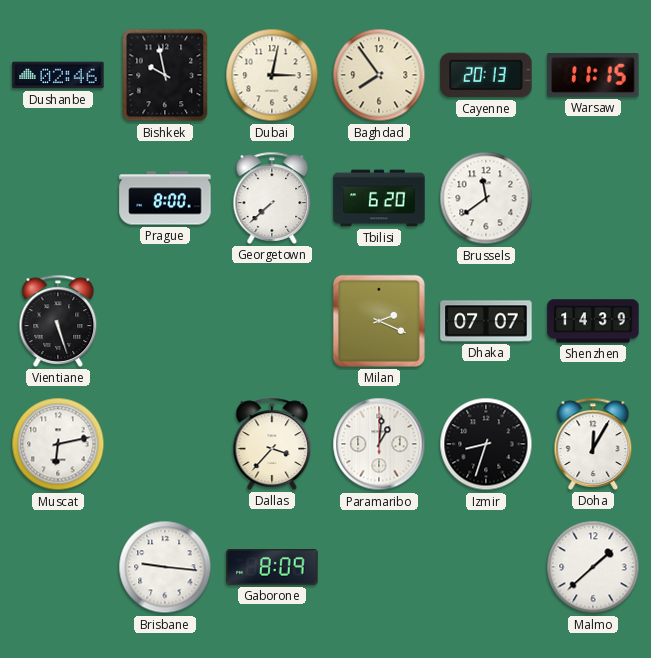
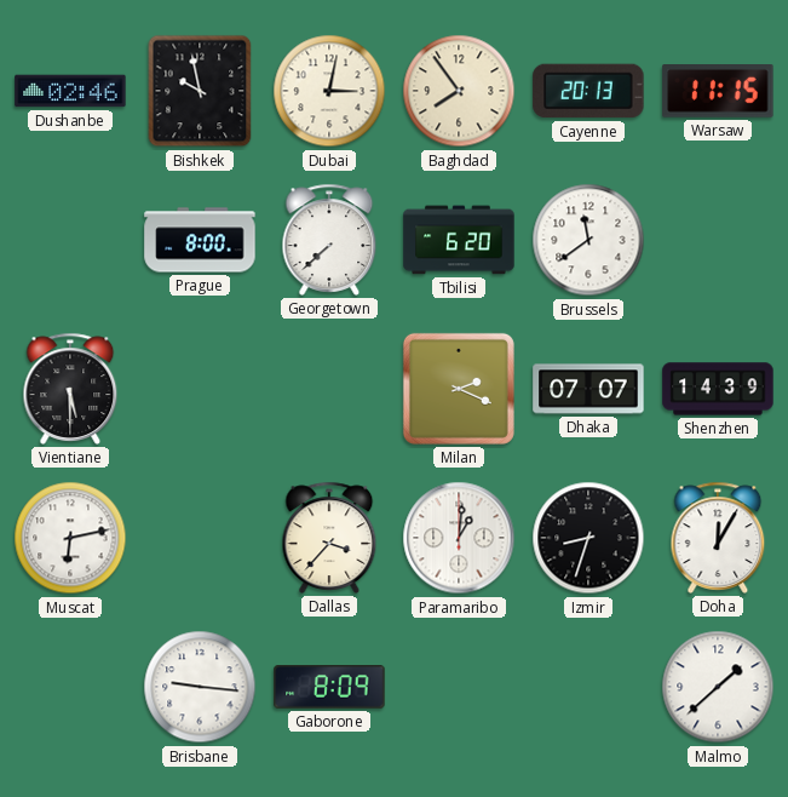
Vientiane: 5:27 -> 5:30 (70, 389)
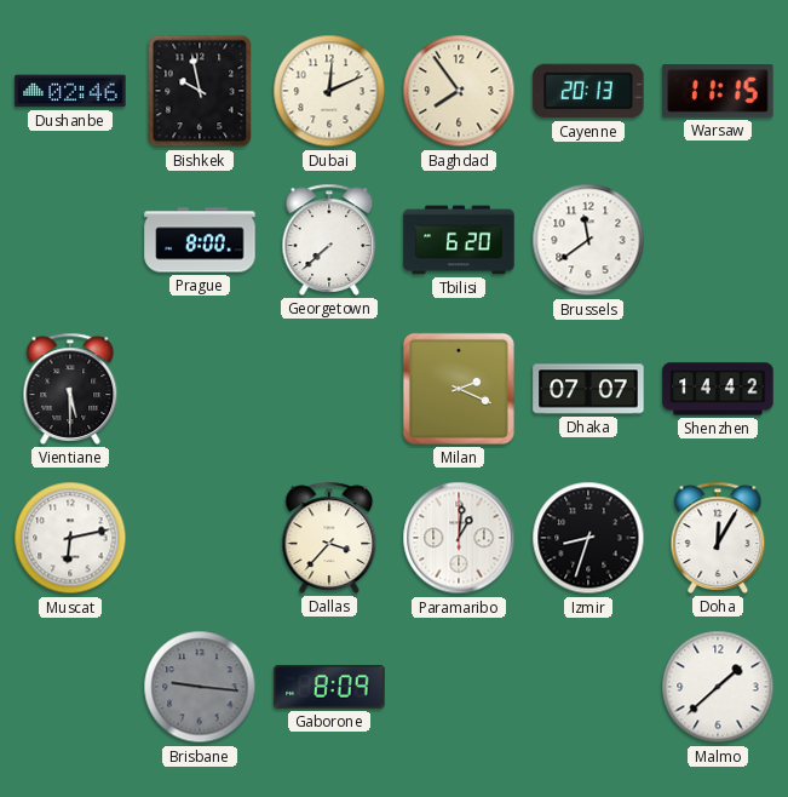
Dubai: 3:02 -> 12:11 (329, 91)
Shenzhen: 14:39 -> 14:42 (718, 389)
Brisbane dial: white -> grey (200, 687)
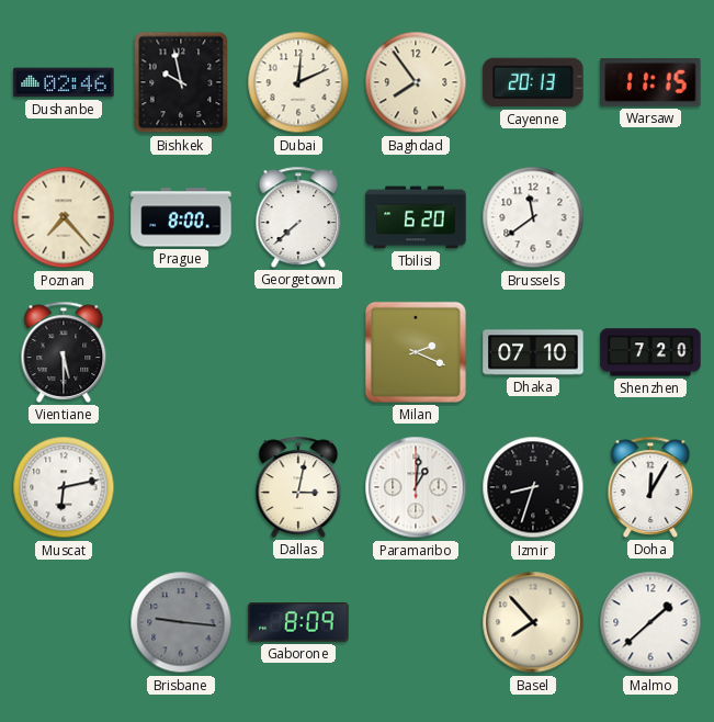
Poznan: none -> 7:23 (64, 217)
Dhaka: 07:07 -> 07:10 (533, 352)
Shenzhen: 14:42 -> 7:20 (650, 352)
Dallas: 3:37 -> 3:02 (298, 487)
Basel: none -> 7:53 (533, 622)
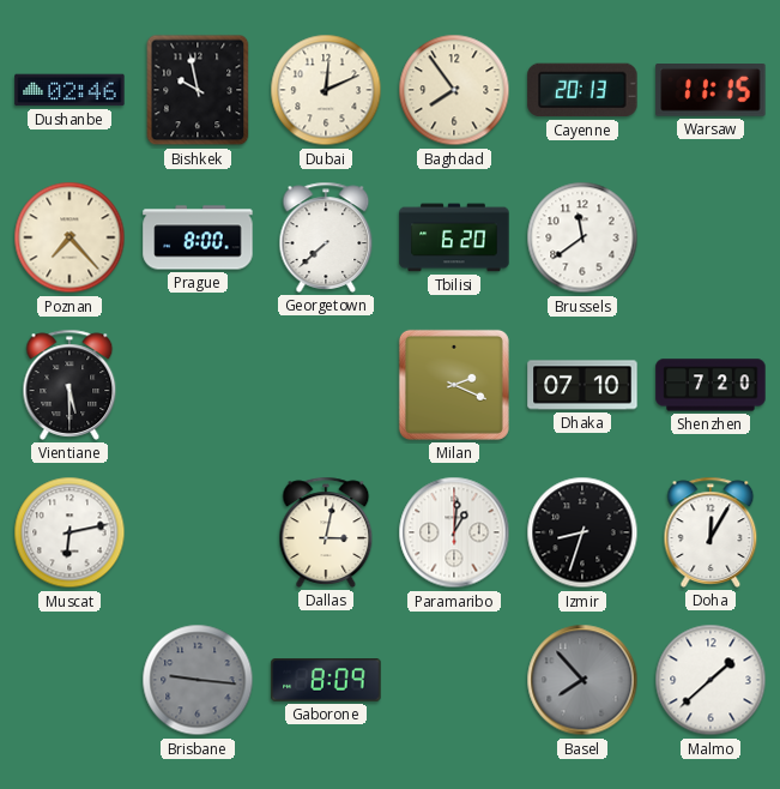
Basel dial: cream -> grey (582, 680)
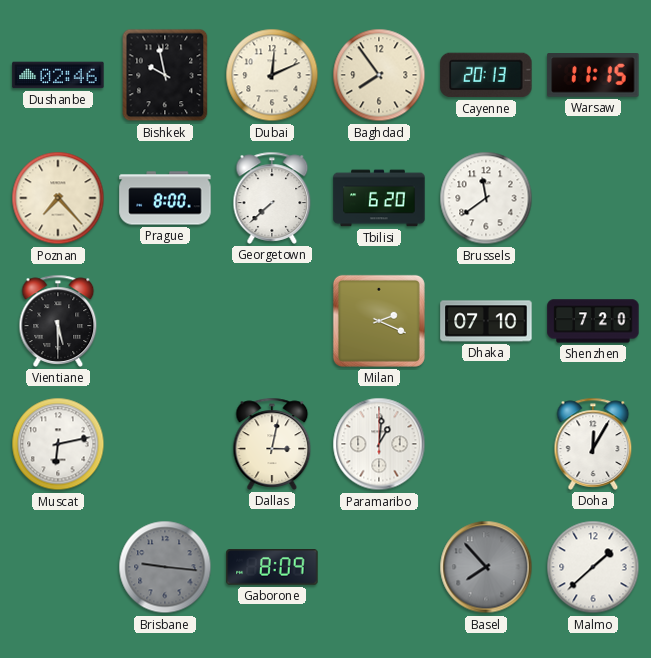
Izmir: 8:33 -> none (582, 532)
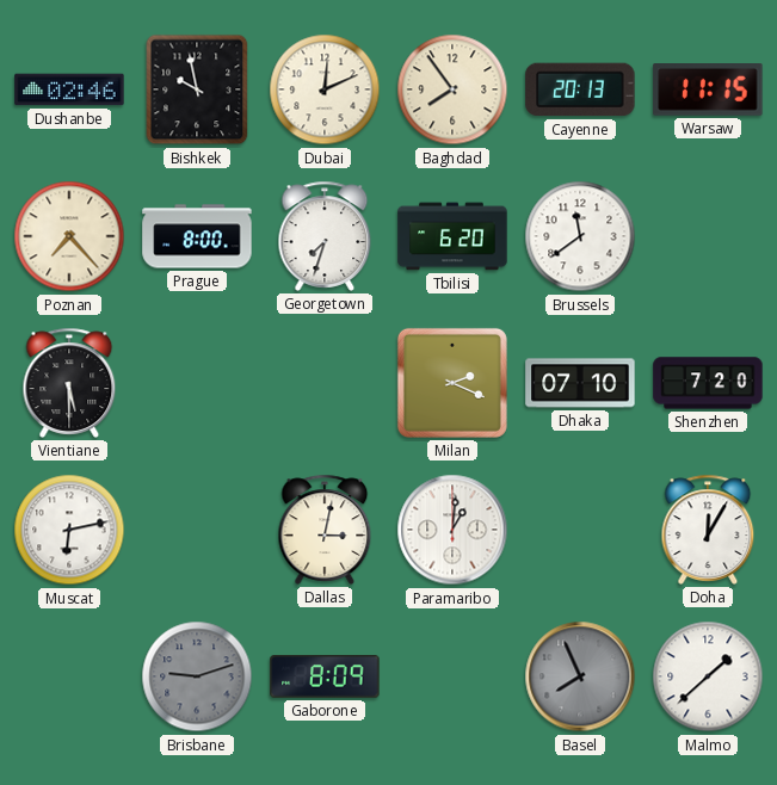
Georgetown: 7:38 -> 7:33 (325, 236)
Brisbane: 9:16 -> 9:12 (197, 676)
Basel: 7:53 -> 7:56 (580, 676)
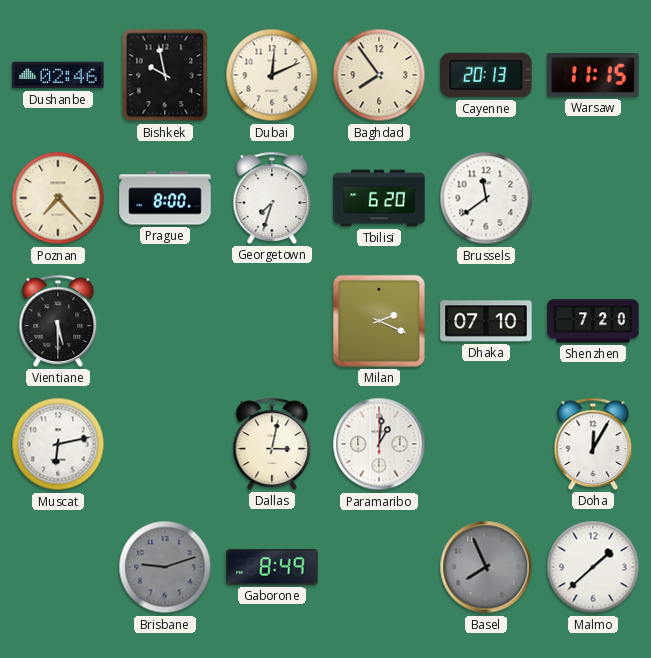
Gaborone: 8:09 -> 8:49 (272, 567)
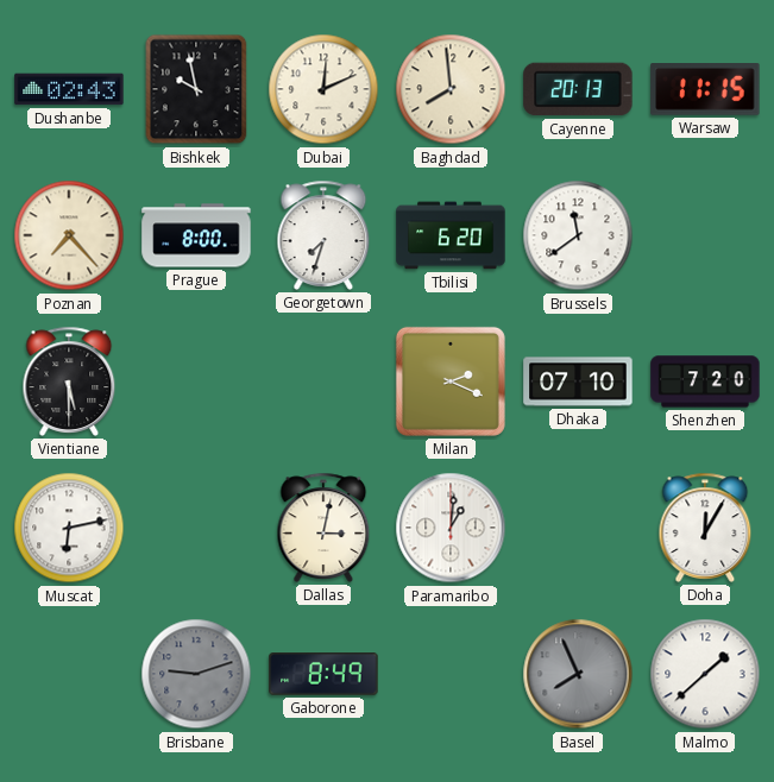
Dushanbe: 02:46 -> 02:43 (69, 89)
Baghdad: 7:54 -> 7:59 (451, 89)
